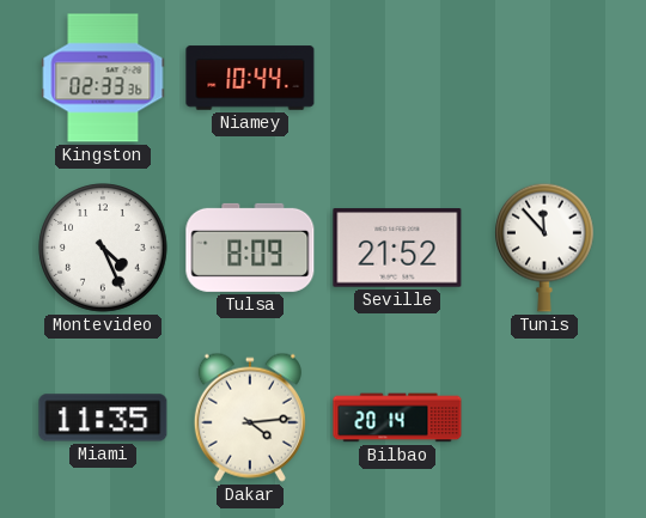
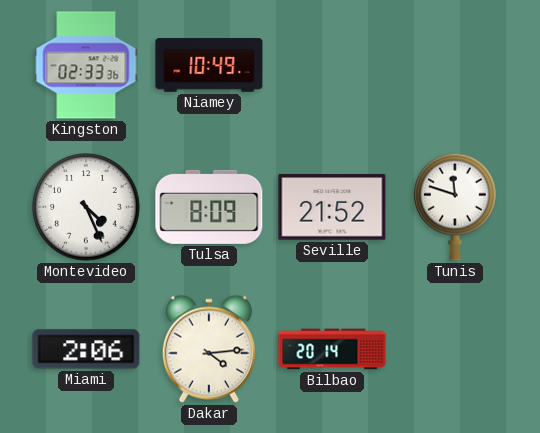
Niamey: 10:44 -> 10:49 (209, 65)
Tunis: 11:53 -> 11:48 (455, 207)
Miami: 11:35 -> 2:06 (86, 349)
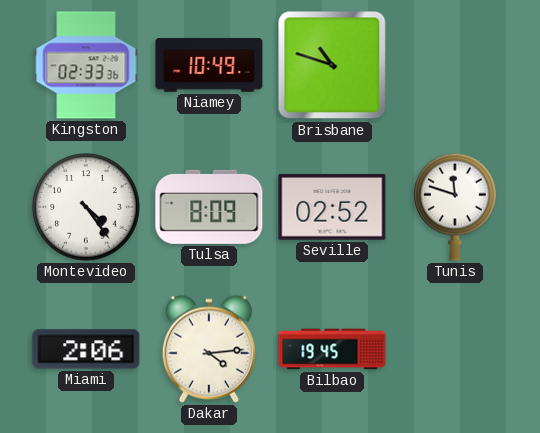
Brisbane: none -> 10:48 (332, 65)
Montevideo: 4:26 -> 4:24 (86, 207)
Seville: 21:52 -> 02:52 (332, 207)
Bilbao: 20:14 -> 19:45 (332, 349)
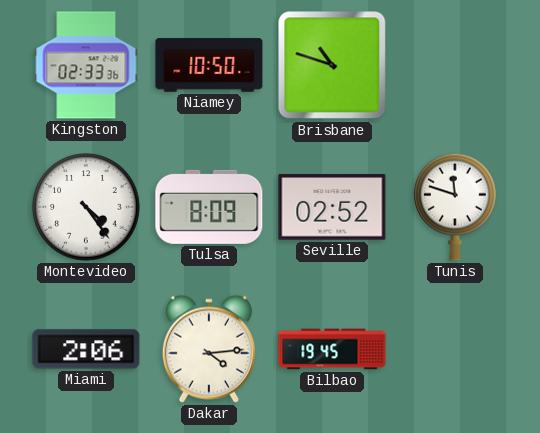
Niamey: 10:49 -> 10:50 (209, 65)
